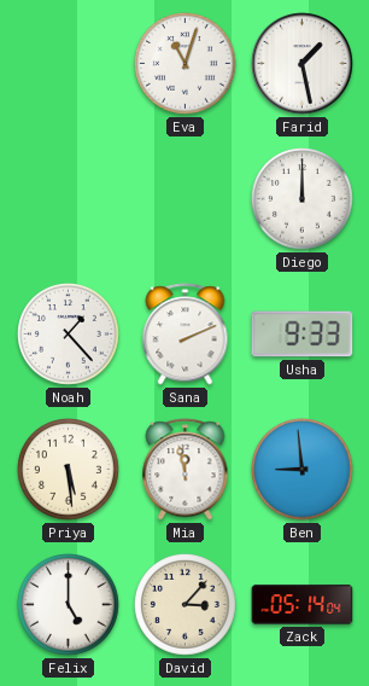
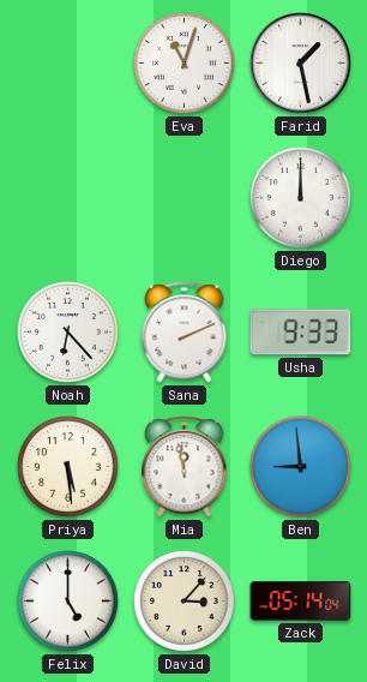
Noah: 1:23 -> 6:23 (68, 333)
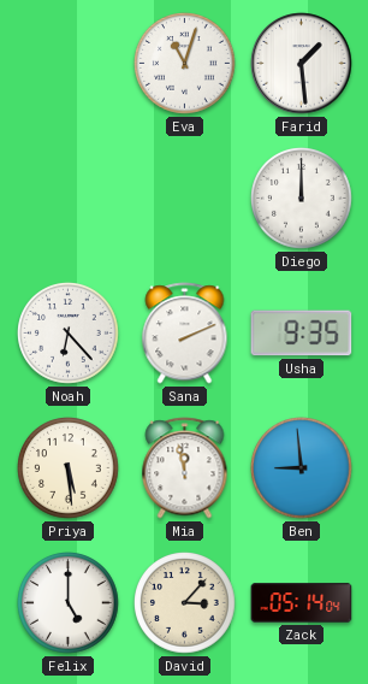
Farid: 1:28 -> 1:29 (302, 64)
Usha: 9:33 -> 9:35 (302, 334)
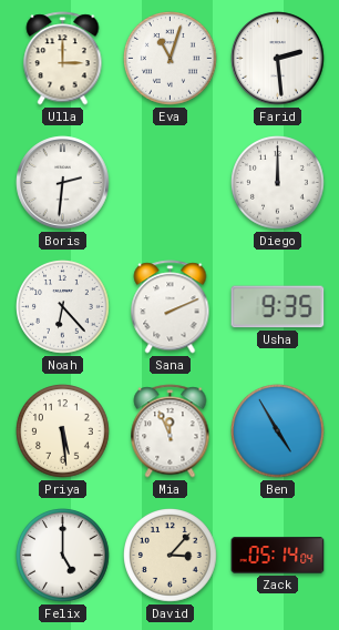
Ulla: none -> 3:00 (63, 59)
Farid: 1:29 -> 2:29 (278, 59)
Boris: none -> 2:31 (63, 183)
Mia: 11:58 -> 11:56 (171, 431)
Ben: 8:59 -> 4:55 (278, 431)
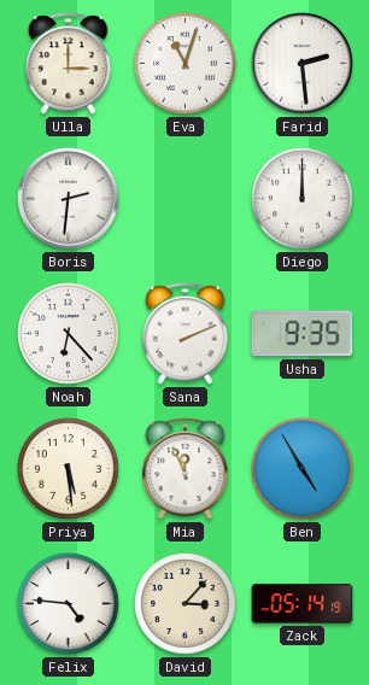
Felix: 5:00 -> 4:46 (69, 604)
Zack: 05:14:04 -> 05:14:19 (303, 604)
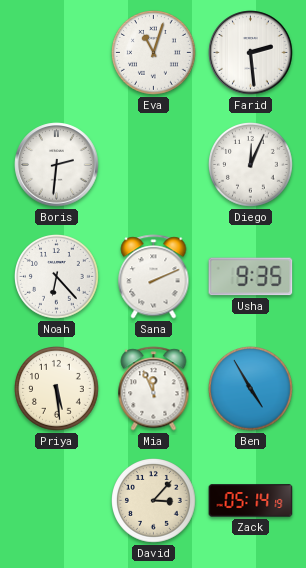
Ulla: 3:00 -> none (69, 64)
Diego: 12:00 -> 12:04 (251, 165)
Felix: 4:46 -> none (69, 604)
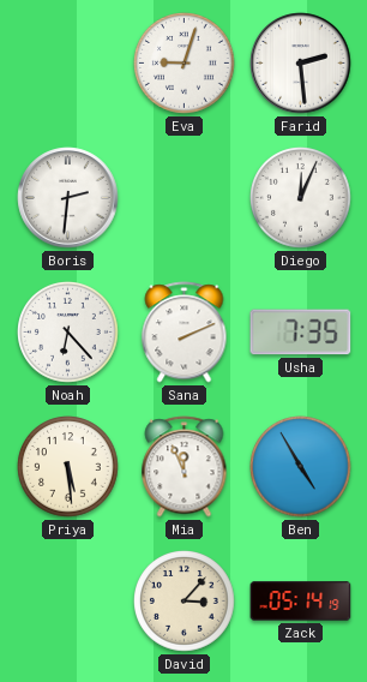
Eva: 11:03 -> 9:03 (185, 64)
Usha: 9:35 -> 7:35 (301, 333)
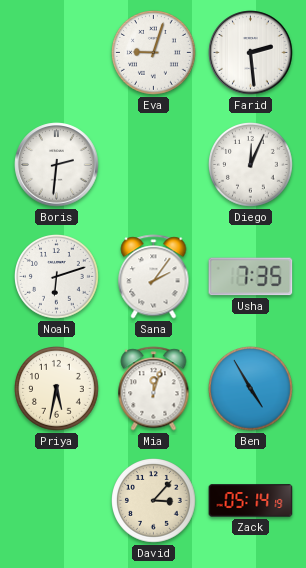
Noah: 6:23 -> 6:12 (57, 277)
Sana: 2:11 -> 2:06 (154, 277)
Priya: 5:29 -> 5:32 (57, 389)
Mia: 11:56 -> 12:03 (154, 389)
